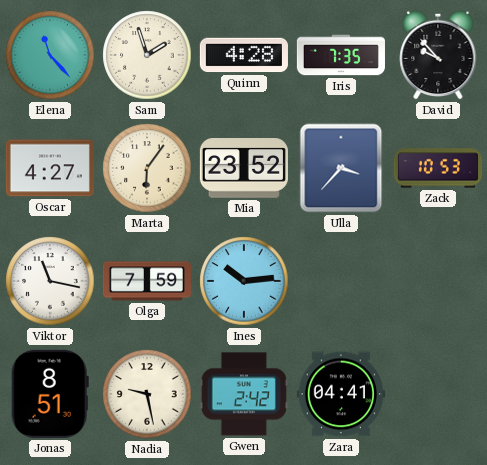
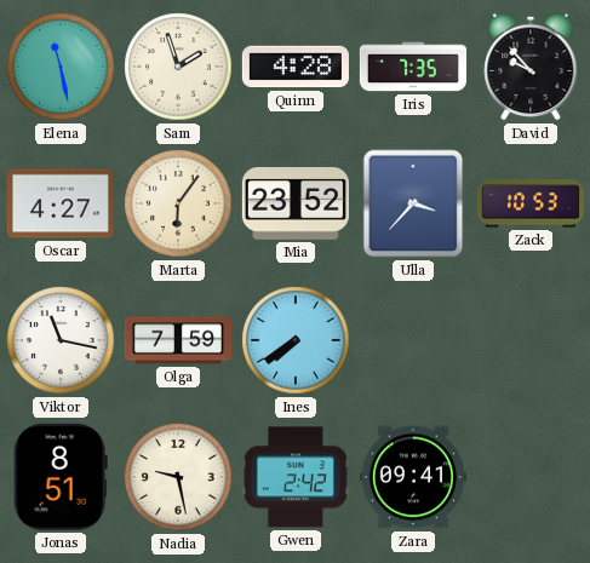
Elena: 11:23 -> 11:28 (61, 67)
Ines: 10:14 -> 7:39 (296, 340)
Zara: 04:41 -> 09:41 (413, 477)
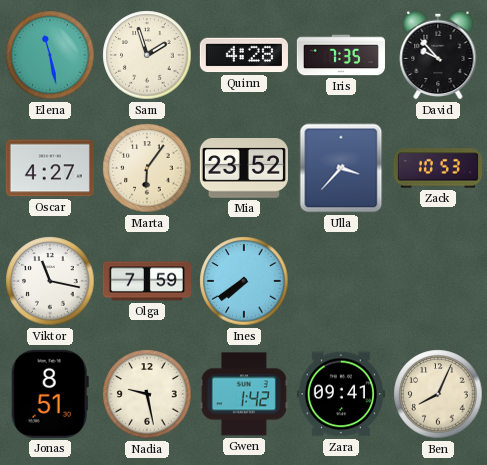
Gwen: 2:42 -> 1:42 (244, 394)
Ben: none -> 8:04 (438, 394)
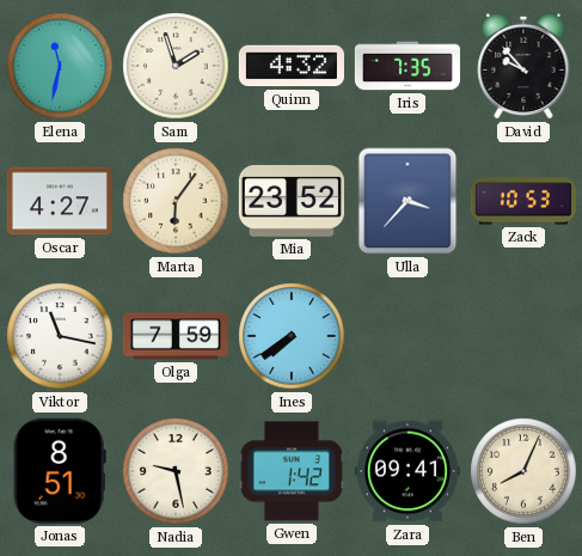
Elena: 11:28 -> 11:32 (60, 66)
Quinn: 4:28 -> 4:32 (292, 66)
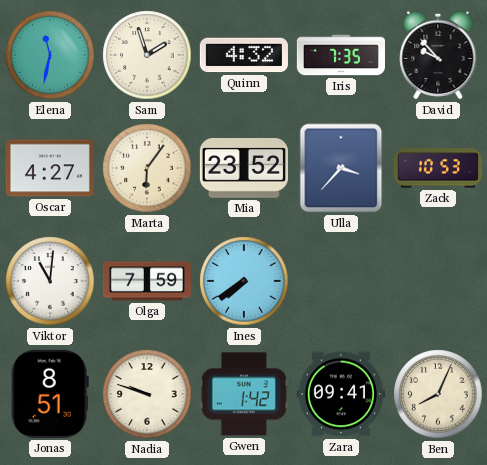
Viktor: 11:17 -> 11:01 (50, 281)
Nadia: 9:28 -> 9:48 (147, 394)
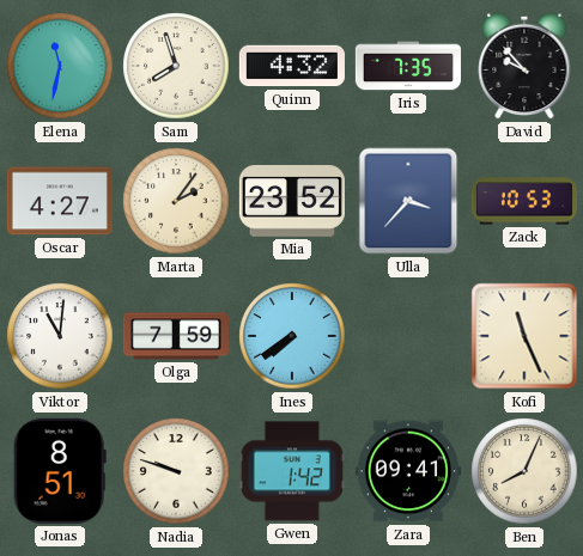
Sam: 1:57 -> 7:57 (176, 66)
Marta: 6:06 -> 2:06 (176, 201)
Kofi: none -> 11:26 (524, 336)
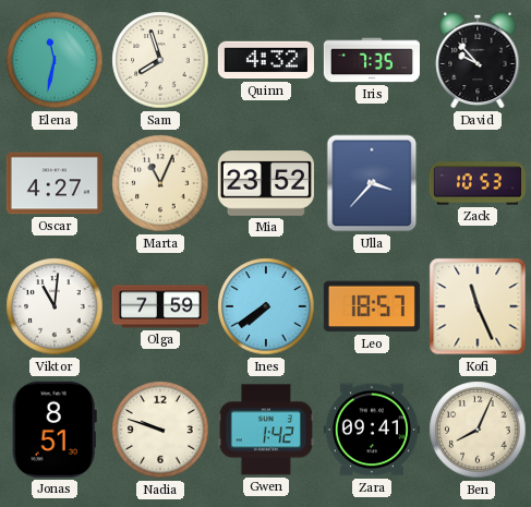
Marta: 2:06 -> 11:04 (160, 183)
Leo: none -> 18:57 (372, 306)
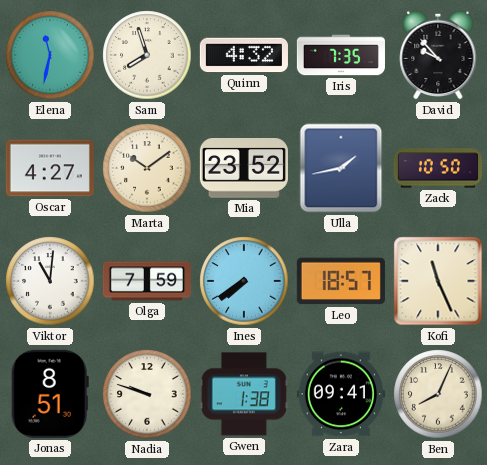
Marta: 11:04 -> 10:09 (147, 168)
Ulla: 3:37 -> 1:43 (341, 168)
Zack: 10:53 -> 10:50 (438, 168)
Gwen: 1:42 -> 1:38 (244, 394)
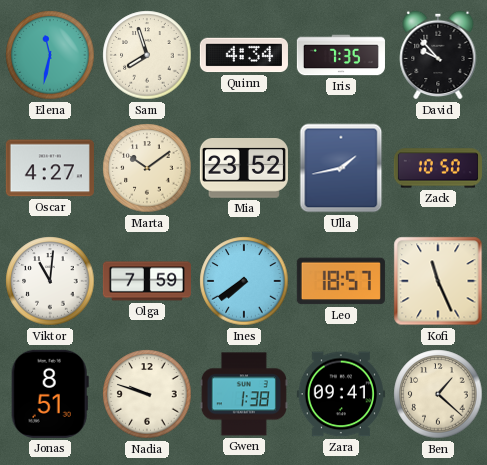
Quinn: 4:32 -> 4:34 (244, 55)
Ben: 8:04 -> 1:22 (438, 394)
